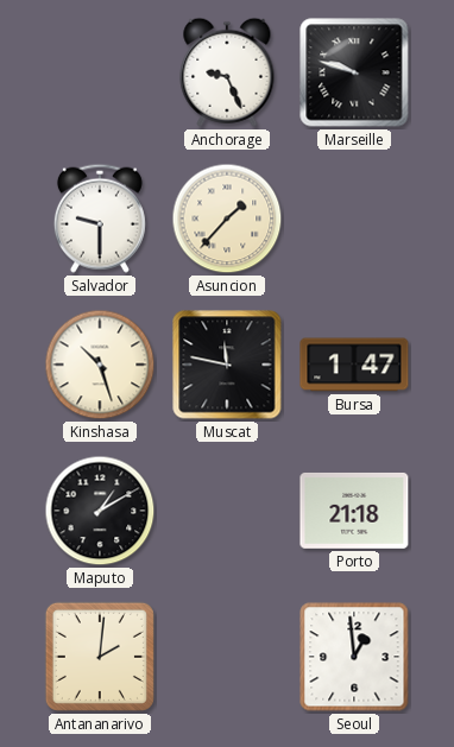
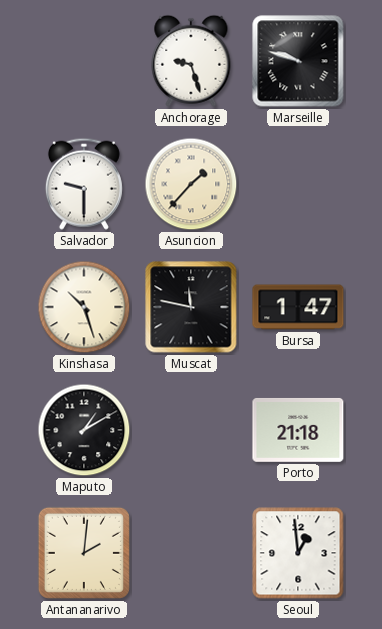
Anchorage: 9:26 -> 9:27 (191, 61)
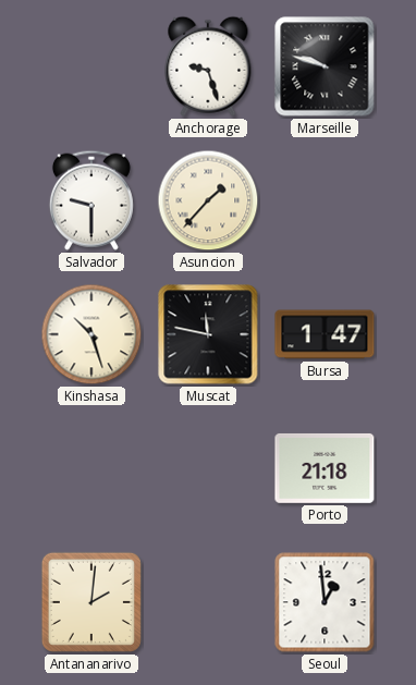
Maputo: 1:10 -> none (84, 430)
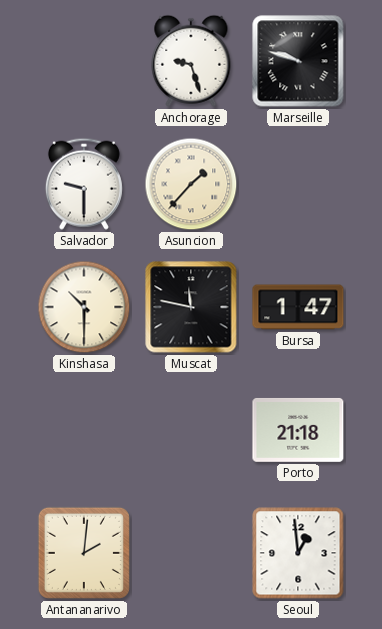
Kinshasa: 10:27 -> 10:30 (84, 307)
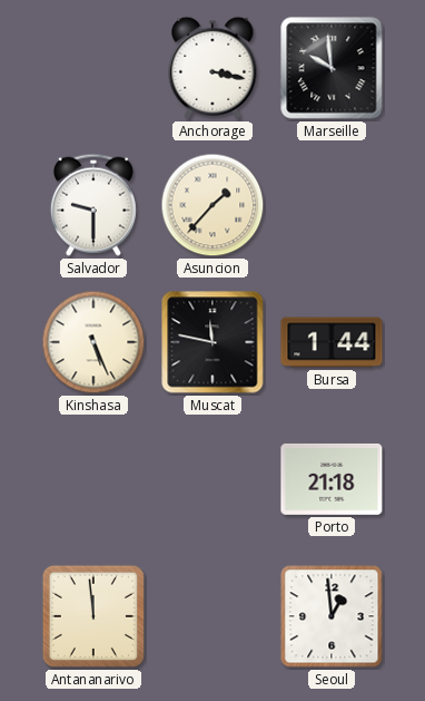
Anchorage: 9:27 -> 3:17 (212, 68)
Marseille: 9:48 -> 9:59 (332, 68)
Kinshasa: 10:30 -> 5:26 (93, 342)
Bursa: 1:47 -> 1:44 (332, 342)
Antananarivo: 2:01 -> 11:59 (93, 616)
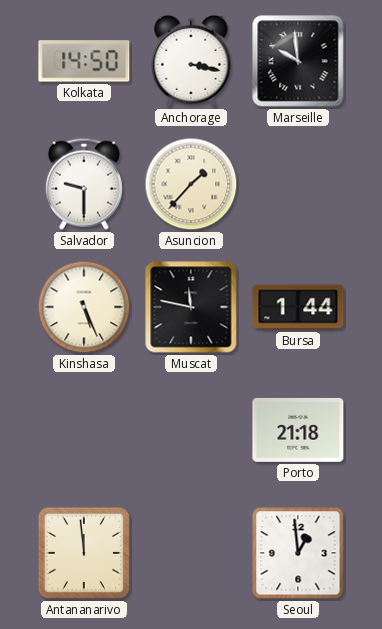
Kolkata: none -> 14:50 (84, 61)
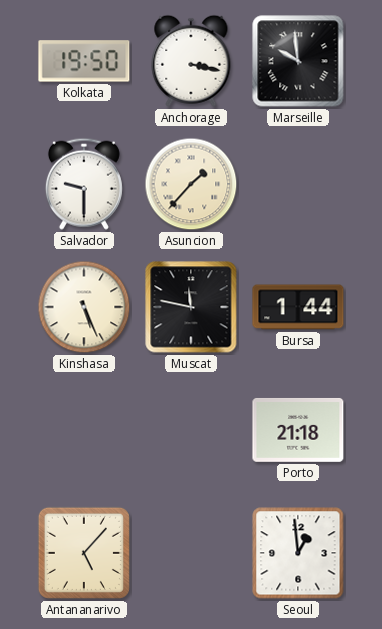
Kolkata: 14:50 -> 19:50 (84, 61)
Antananarivo: 11:59 -> 5:07 (84, 553)
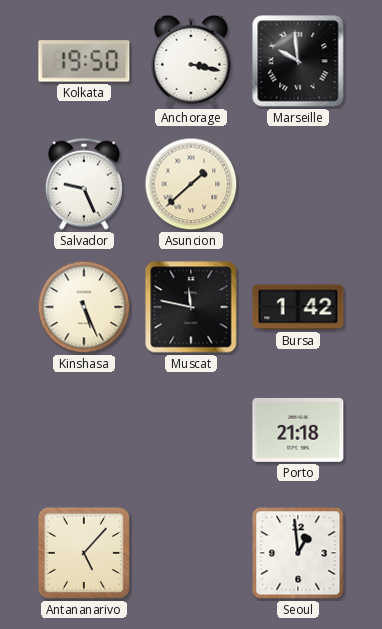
Salvador: 9:30 -> 9:26 (84, 184)
Asuncion: 1:37 -> 1:38 (191, 184)
Bursa: 1:44 -> 1:42 (298, 307)
